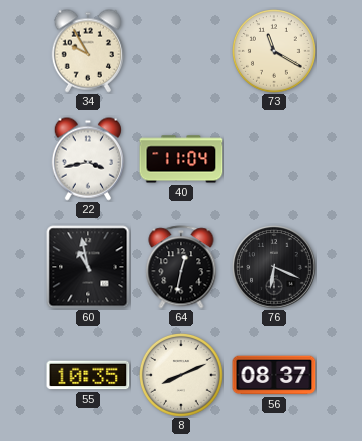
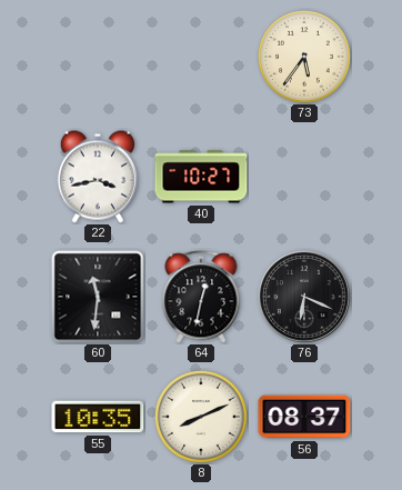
34: 9:55 -> none (87, 51)
73: 11:20 -> 5:36 (305, 58)
40: 11:04 -> 10:27 (201, 177)
60: 10:58 -> 11:31 (98, 297)
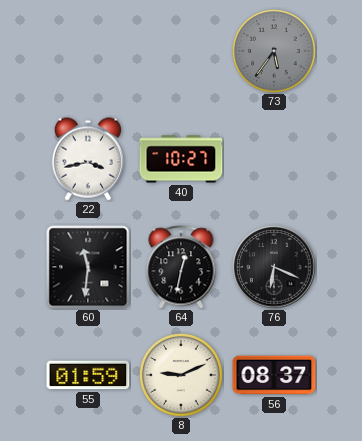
73 dial: cream -> grey (275, 52)
55: 10:35 -> 01:59 (88, 375)
8: 8:11 -> 9:11 (182, 376)
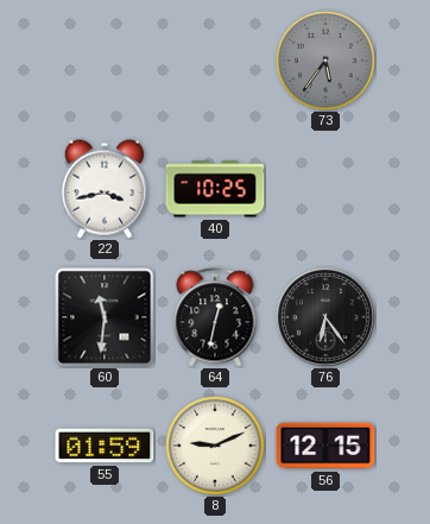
40: 10:27 -> 10:25 (215, 189)
76: 6:19 -> 6:24 (325, 317)
56: 08:37 -> 12:15 (325, 446)
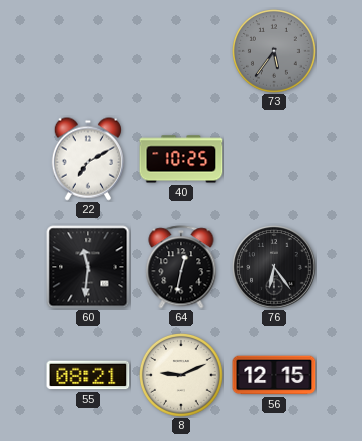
22: 3:43 -> 7:10 (87, 159)
55: 01:59 -> 08:21 (88, 375)
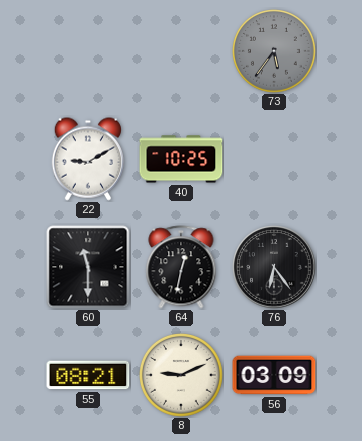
22: 7:10 -> 9:10 (87, 159)
60: 11:31 -> 11:30 (88, 267)
56: 12:15 -> 03:09 (274, 375)
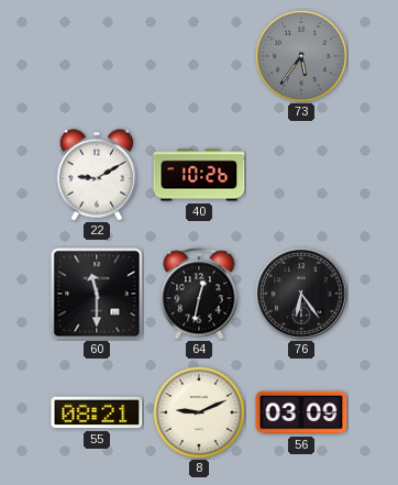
40: 10:25 -> 10:26 (199, 175)
